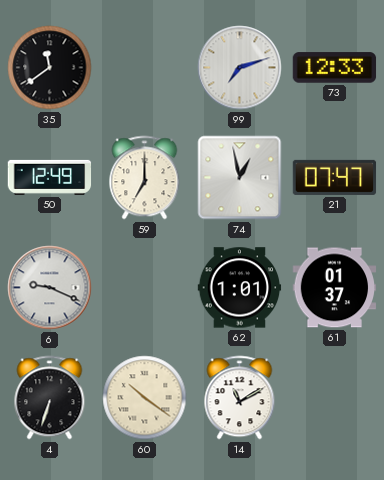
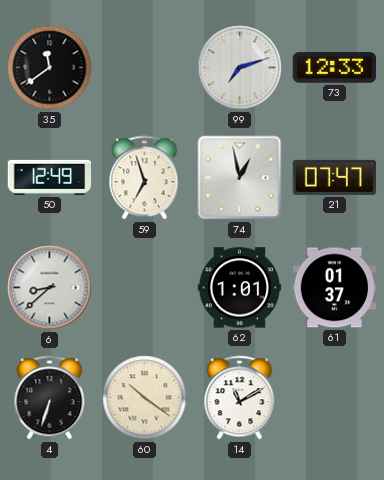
59: 7:00 -> 6:57 (145, 178)
6: 9:19 -> 8:38 (50, 288)
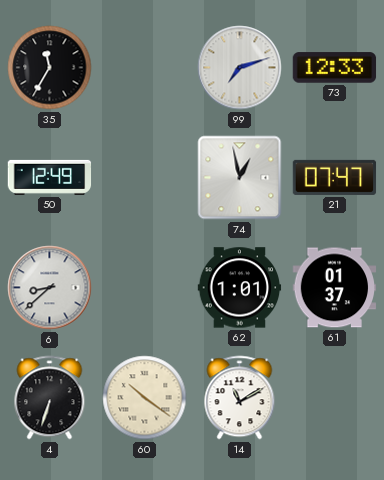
35: 11:39 -> 11:35 (50, 68)
59: 6:57 -> none (145, 178)
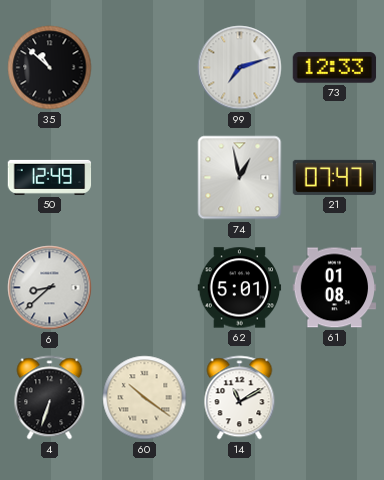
35: 11:35 -> 10:52 (50, 68)
62: 1:01 -> 5:01 (240, 288)
61: 01:37 -> 01:08 (335, 288)
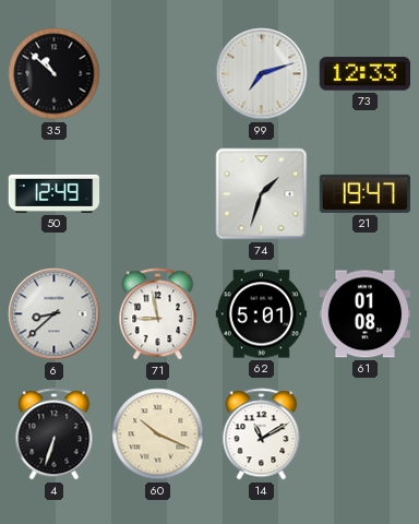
74: 12:58 -> 1:33 (262, 194)
21: 07:47 -> 19:47 (366, 193)
71: none -> 8:58 (158, 314)
60: 10:21 -> 10:19 (158, 434)
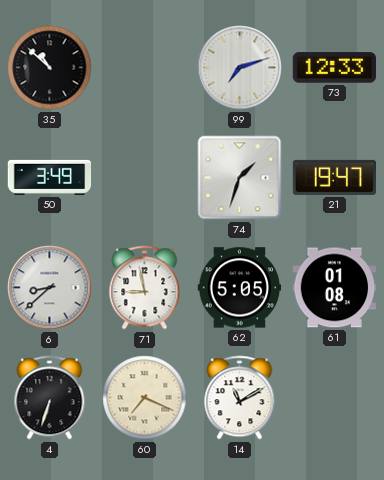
50: 12:49 -> 3:49 (50, 177)
62: 5:01 -> 5:05 (240, 288)
60: 10:19 -> 7:19 (145, 398)
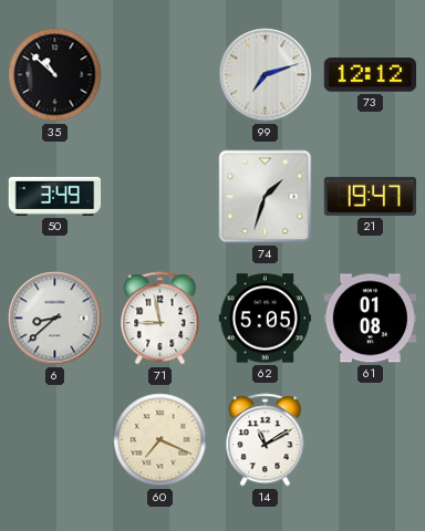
73: 12:33 -> 12:12 (371, 75)
4: 6:33 -> none (50, 398)
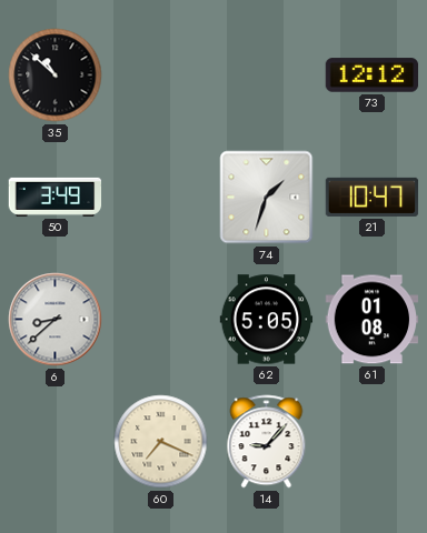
99: 7:12 -> none (266, 75)
21: 19:47 -> 10:47 (373, 197)
71: 8:58 -> none (160, 319)
14: 11:10 -> 9:07 (267, 442)
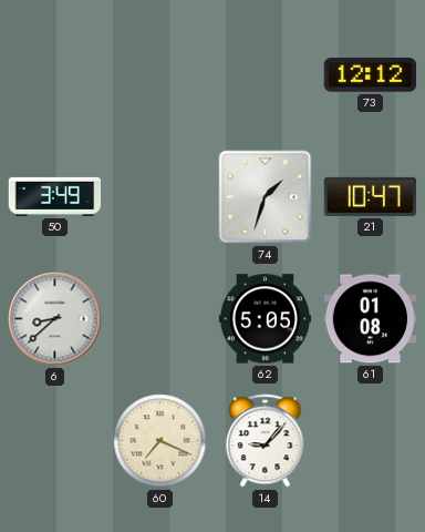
35: 10:52 -> none (56, 76)
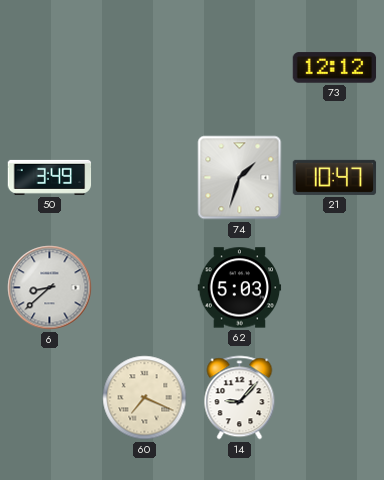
62: 5:05 -> 5:03 (240, 288)
61: 01:08 -> none (371, 319)
